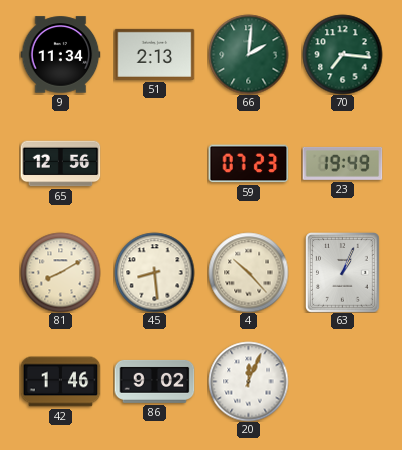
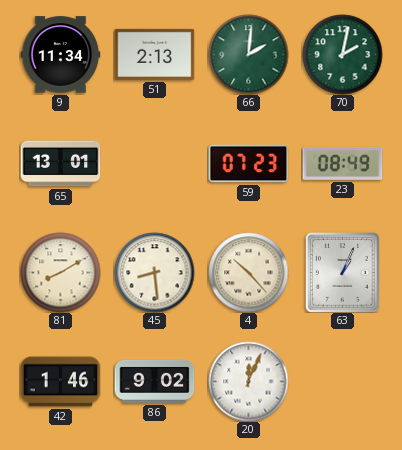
70: 7:16 -> 2:02 (342, 54)
65: 12:56 -> 13:01 (60, 164)
23: 19:49 -> 08:49 (342, 163)
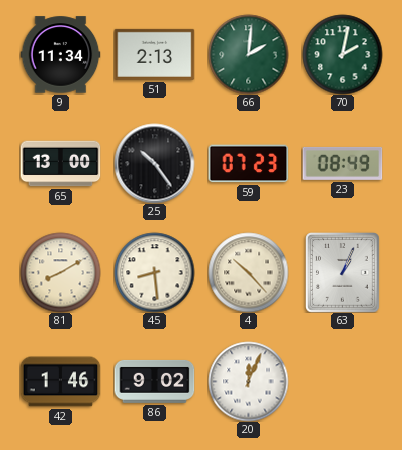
65: 13:01 -> 13:00 (60, 164)
25: none -> 10:24 (154, 163)
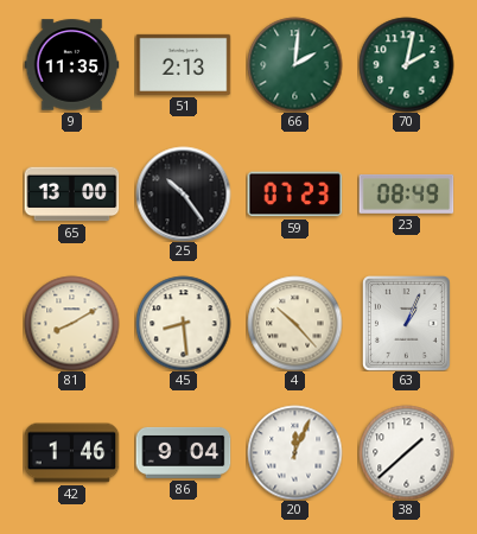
9: 11:34 -> 11:35 (71, 65)
86: 9:02 -> 9:04 (183, 452)
38: none -> 1:38 (406, 452)
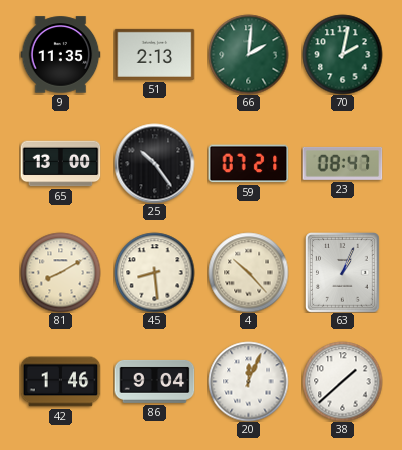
59: 07:23 -> 07:21 (248, 164)
23: 08:49 -> 08:47 (342, 163)
